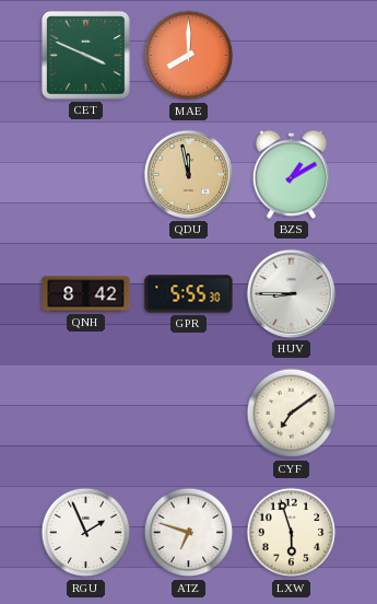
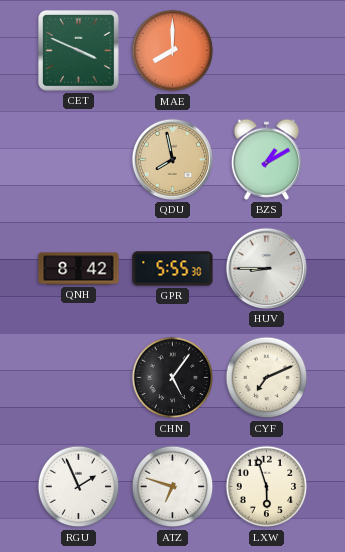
QDU: 11:58 -> 7:58 (172, 159)
CHN: none -> 5:06 (173, 378)
CYF: 7:09 -> 7:11 (267, 378)
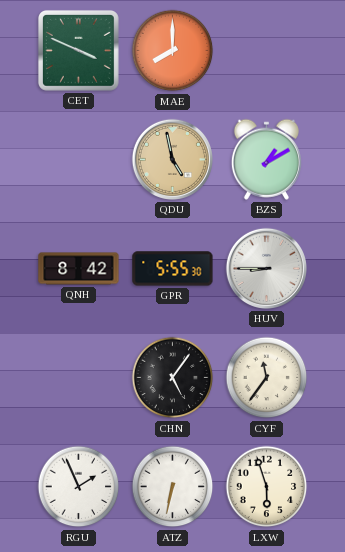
QDU: 7:58 -> 4:58 (172, 159)
CYF: 7:11 -> 11:36 (267, 378)
ATZ: 6:48 -> 6:32 (173, 487)
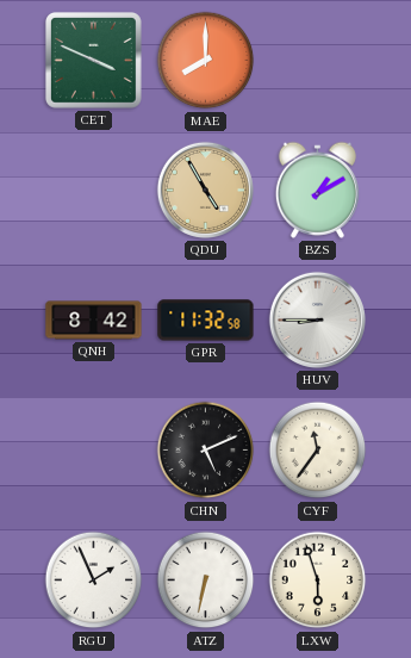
QDU: 4:58 -> 4:55 (205, 190)
GPR: 5:55 -> 11:32 (206, 321)
CHN: 5:06 -> 5:11 (206, 451)
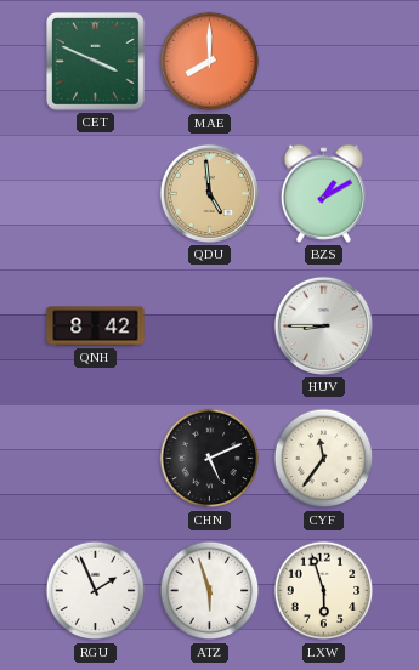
QDU: 4:55 -> 4:59 (209, 193)
GPR: 11:32 -> none (206, 321)
ATZ: 6:32 -> 5:57 (210, 591)
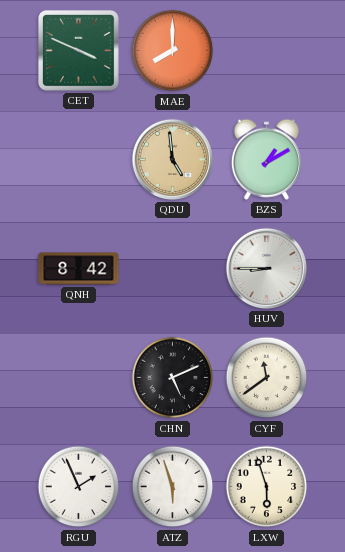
CYF: 11:36 -> 11:39 (267, 378)
